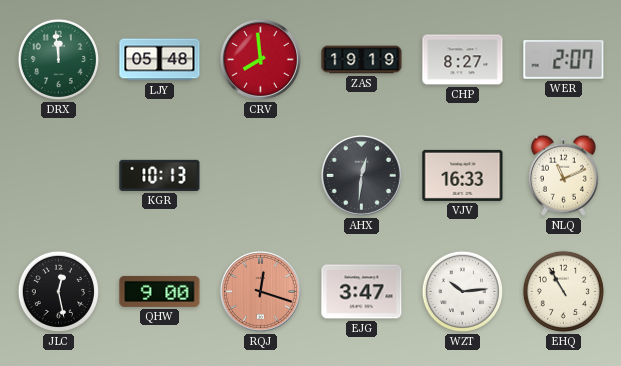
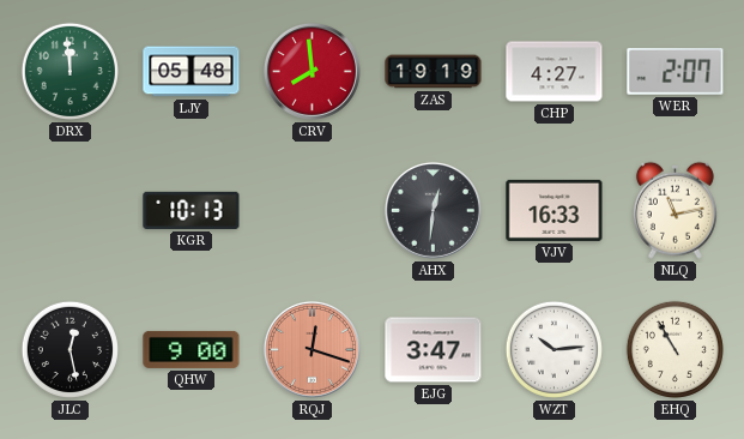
CHP: 8:27 -> 4:27 (555, 72)
NLQ: 11:11 -> 11:13 (675, 210)
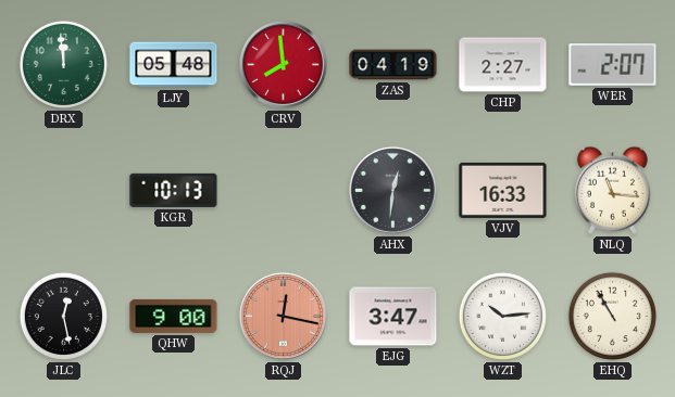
ZAS: 19:19 -> 04:19 (393, 65)
CHP: 4:27 -> 2:27 (503, 65)
NLQ: 11:13 -> 11:16 (612, 190)
RQJ: 12:18 -> 12:17 (283, 316)
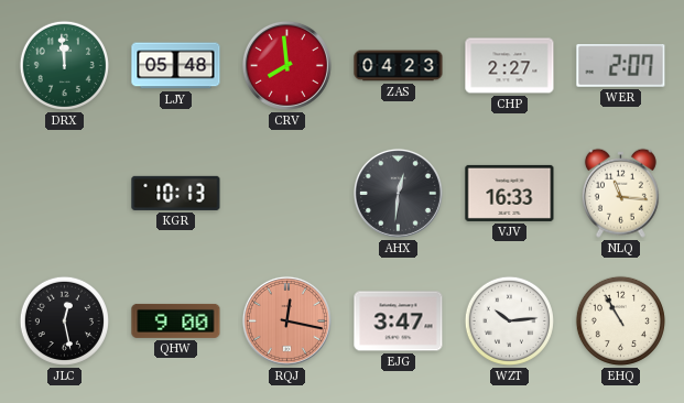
ZAS: 04:19 -> 04:23 (399, 66)
